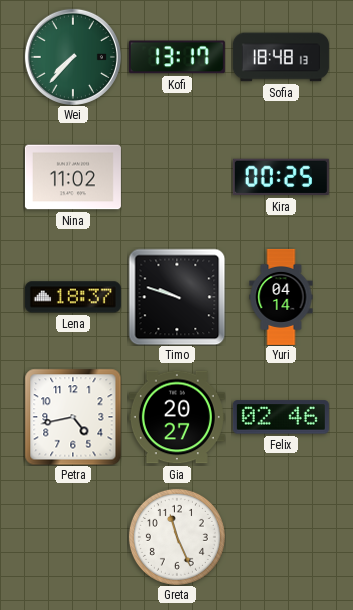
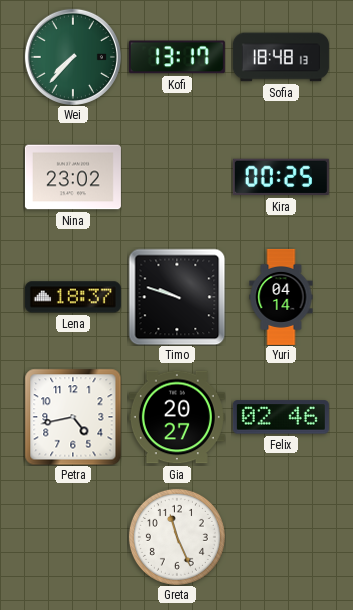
Nina: 11:02 -> 23:02 (73, 177)
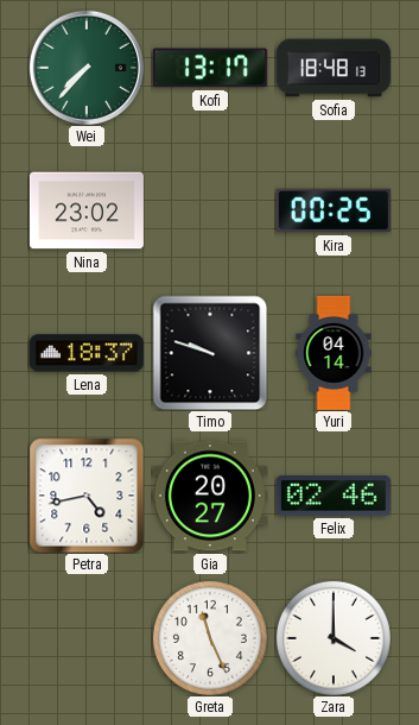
Zara: none -> 4:00 (334, 638)
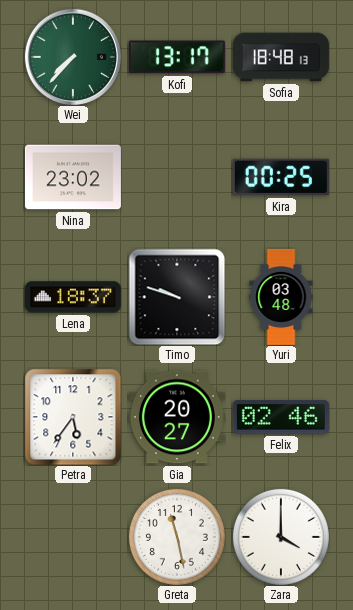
Yuri: 04:14 -> 03:48 (281, 297)
Petra: 4:43 -> 5:36 (73, 417)
Greta: 11:26 -> 11:28 (177, 537)
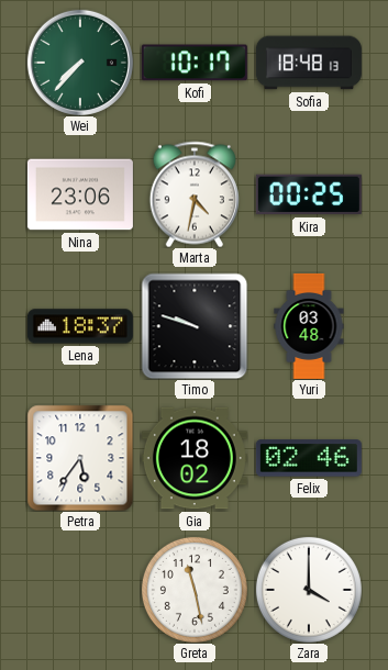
Kofi: 13:17 -> 10:17 (195, 63)
Nina: 23:02 -> 23:06 (80, 194)
Marta: none -> 4:32 (195, 194)
Gia: 20:27 -> 18:02 (195, 458)
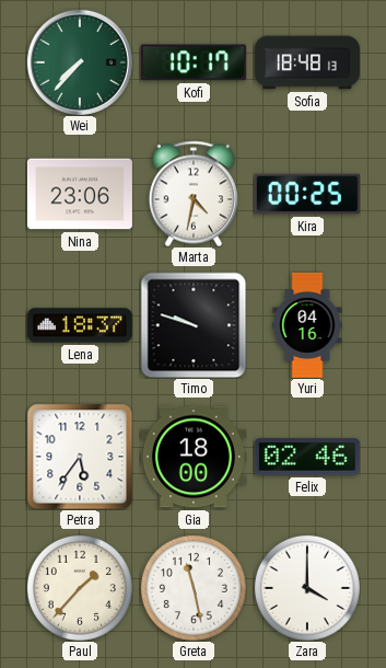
Yuri: 03:48 -> 04:16 (307, 325)
Gia: 18:02 -> 18:00 (194, 457)
Paul: none -> 1:37 (80, 588)
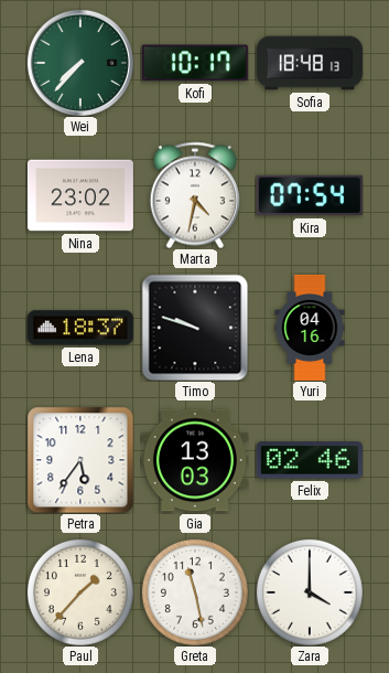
Nina: 23:06 -> 23:02 (80, 195)
Kira: 00:25 -> 07:54 (310, 195)
Gia: 18:00 -> 13:03 (195, 460)
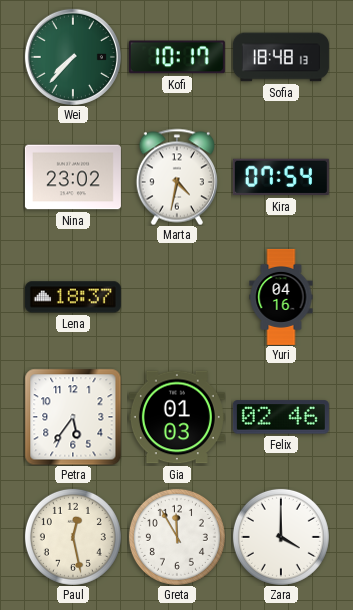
Timo: 9:48 -> none (195, 328)
Gia: 13:03 -> 01:03 (177, 417)
Paul: 1:37 -> 12:28 (73, 537)
Greta: 11:28 -> 11:55 (177, 537)
